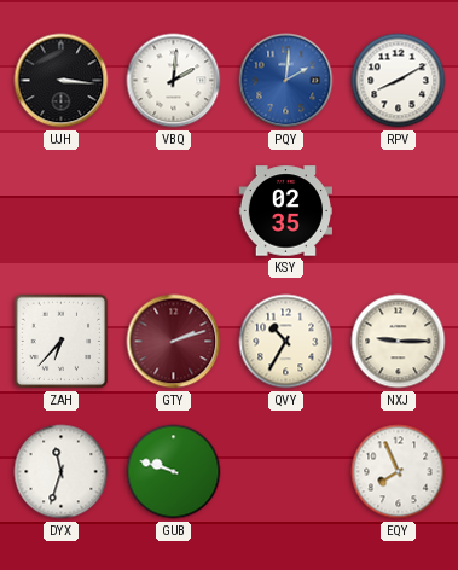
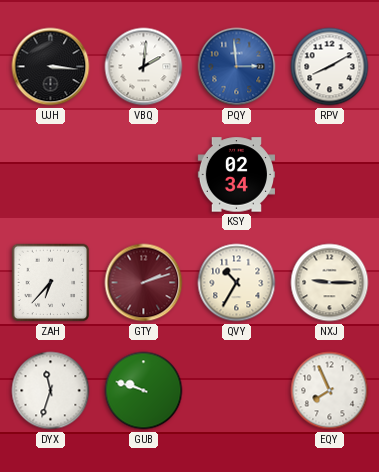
PQY: 2:01 -> 2:59 (237, 67)
KSY: 02:35 -> 02:34 (236, 175)
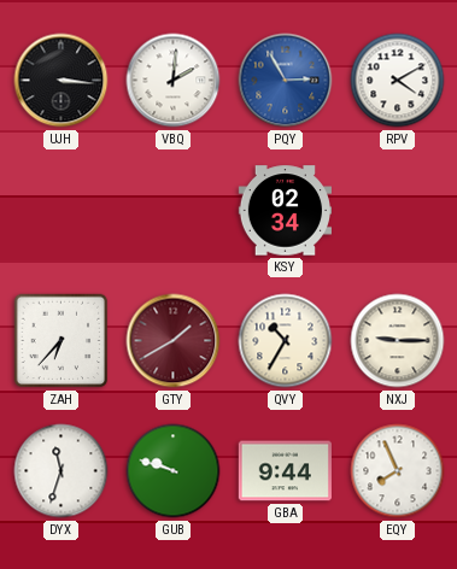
PQY: 2:59 -> 2:55 (286, 81)
RPV: 8:10 -> 4:10 (398, 81)
GTY: 2:12 -> 1:40 (174, 341)
GBA: none -> 9:44 (285, 471)
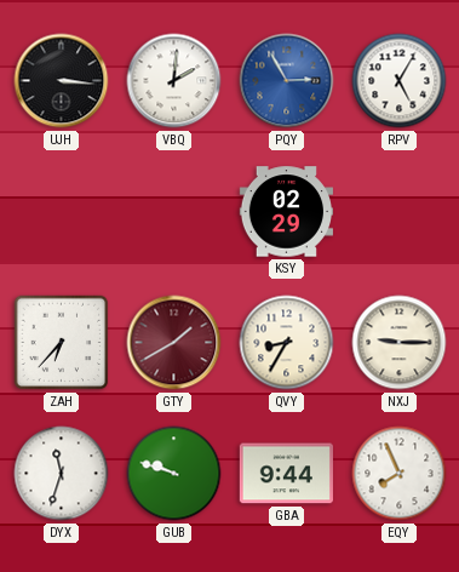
RPV: 4:10 -> 5:05 (400, 81)
KSY: 02:34 -> 02:29 (286, 212)
QVY: 10:35 -> 8:35 (287, 343)
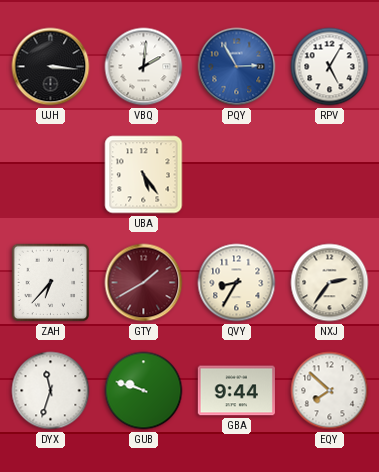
UBA: none -> 5:24 (144, 175)
KSY: 02:29 -> none (286, 212)
NXJ: 9:15 -> 2:36 (330, 283)
EQY: 7:56 -> 7:52 (330, 391)
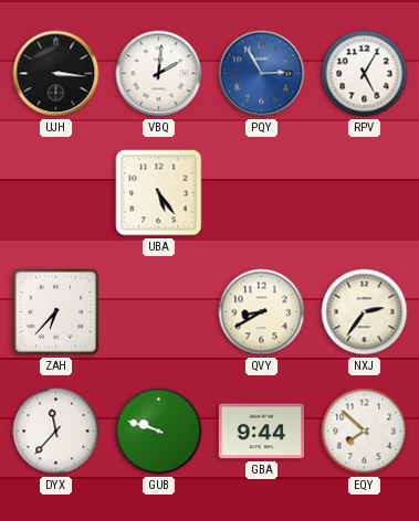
GTY: 1:40 -> none (144, 283)
QVY: 8:35 -> 8:40 (262, 312)
DYX: 11:33 -> 11:37 (56, 432)
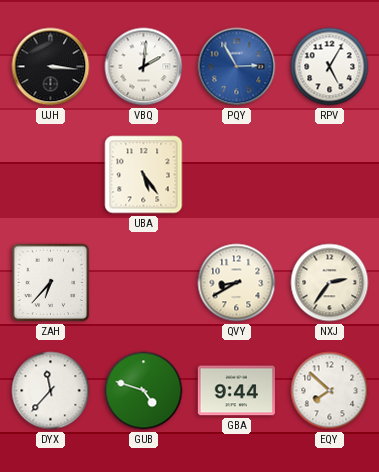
GUB: 9:48 -> 4:48 (144, 391)
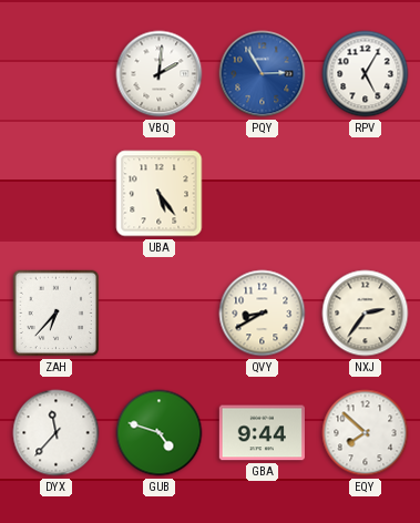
UJH: 3:16 -> none (51, 67)
